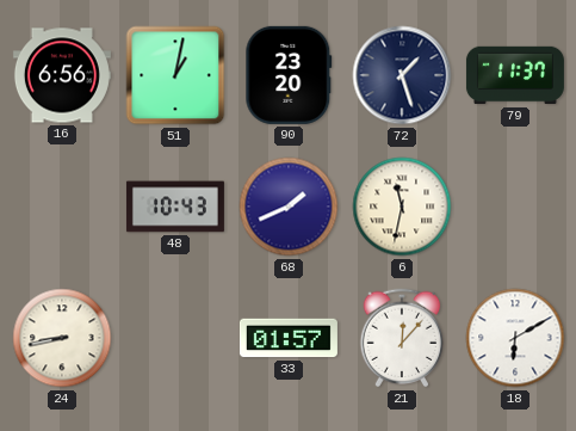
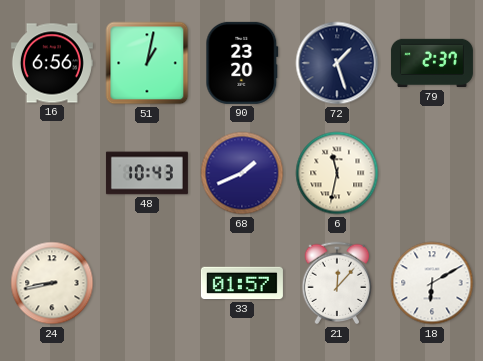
79: 11:37 -> 2:37 (432, 63)
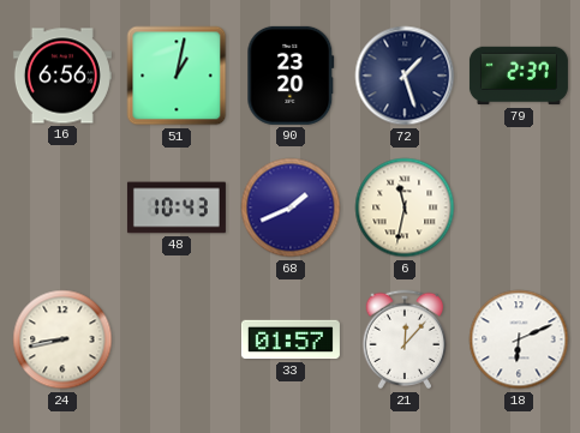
18: 6:10 -> 6:11 (519, 339)
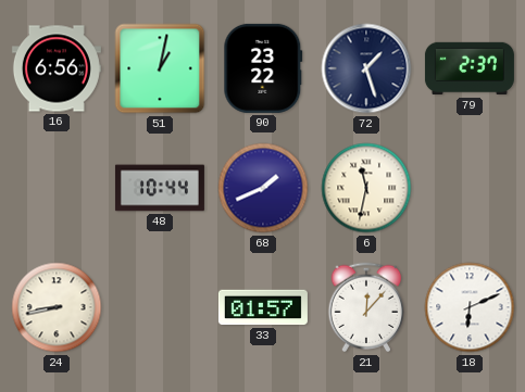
90: 23:20 -> 23:22 (263, 68)
48: 10:43 -> 10:44 (160, 188)
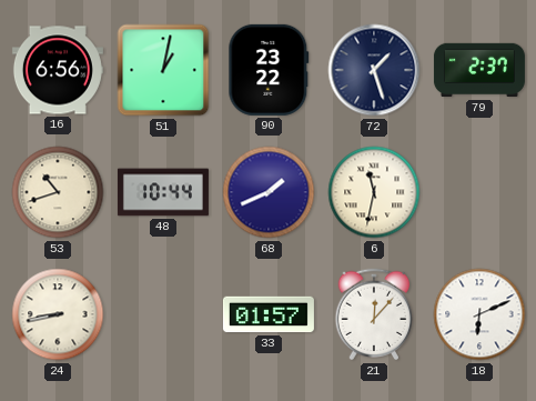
53: none -> 10:42 (58, 192)
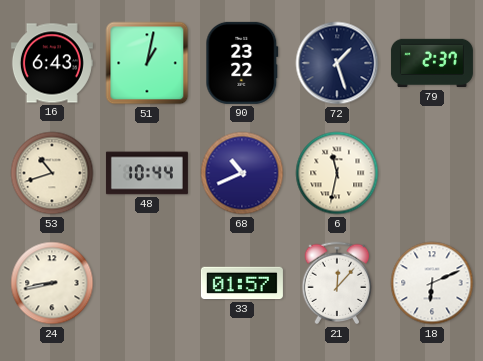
16: 6:56 -> 6:43 (52, 63)
68: 1:41 -> 10:41 (242, 173)
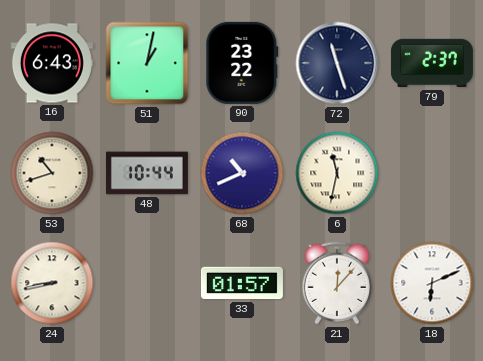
72: 1:27 -> 11:27 (337, 63)
